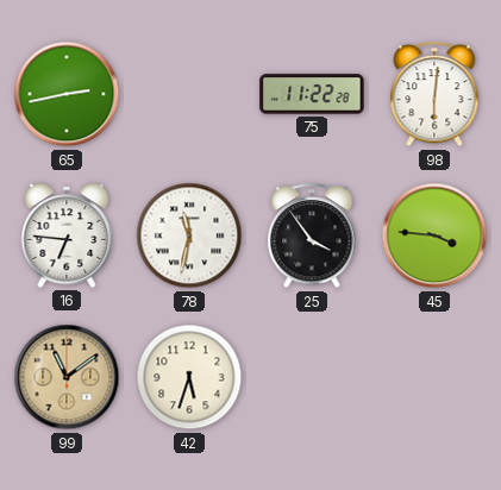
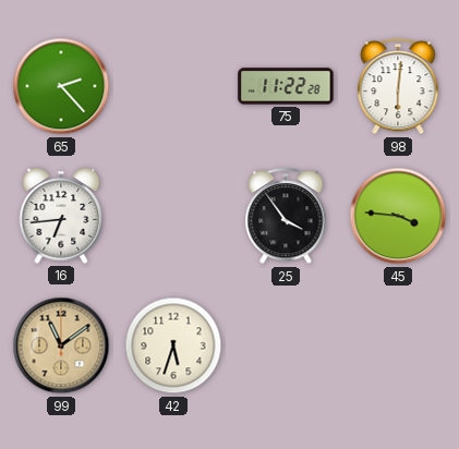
65: 2:43 -> 2:23 (61, 86)
16: 6:46 -> 6:44 (61, 216)
78: 11:32 -> none (189, 235)
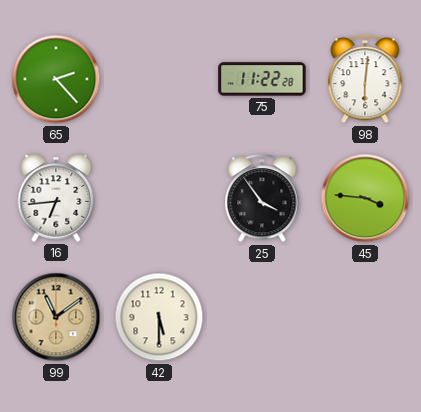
42: 5:33 -> 5:30 (159, 317)
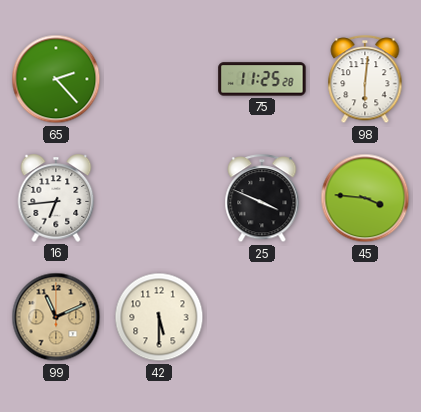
75: 11:22 -> 11:25 (262, 79)
25: 3:54 -> 3:49 (262, 199)
99: 11:09 -> 11:11 (56, 317)
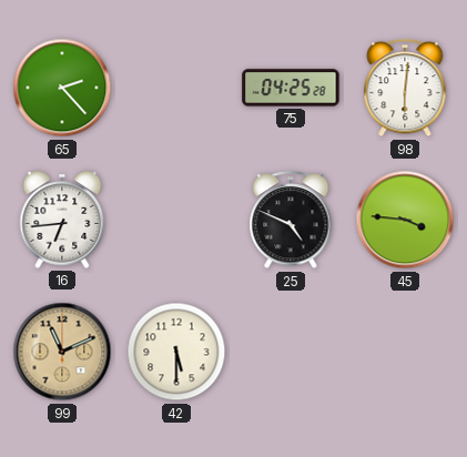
75: 11:25 -> 04:25 (291, 88)
25: 3:49 -> 4:49 (291, 221)
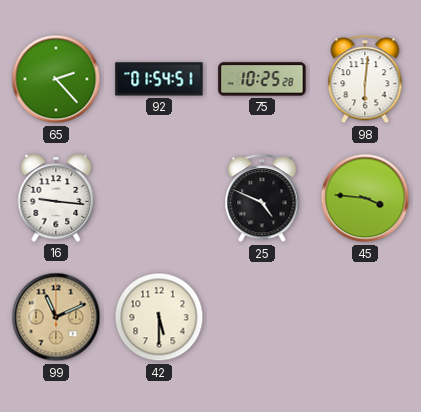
92: none -> 01:54 (159, 79)
75: 04:25 -> 10:25 (262, 79)
16: 6:44 -> 9:16 (56, 198)
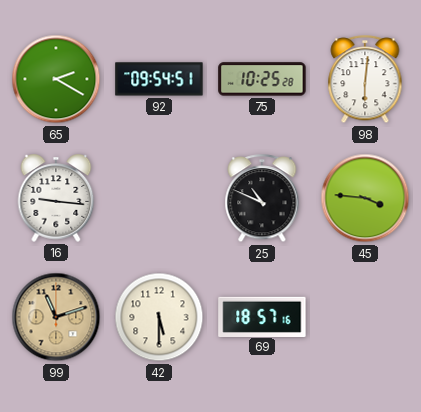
65: 2:23 -> 2:20 (56, 79)
92: 01:54 -> 09:54 (159, 79)
25: 4:49 -> 10:49 (262, 199)
99: 11:11 -> 11:12 (56, 317)
69: none -> 18:57 (262, 316)
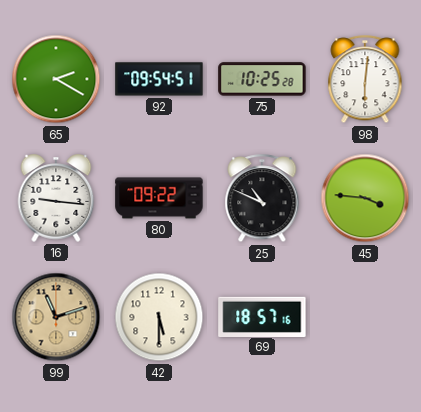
80: none -> 09:22 (159, 198)
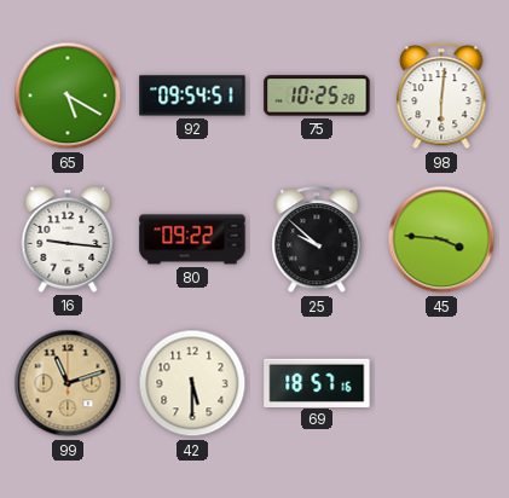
65: 2:20 -> 5:20 (68, 95)
25: 10:49 -> 9:52 (317, 241)
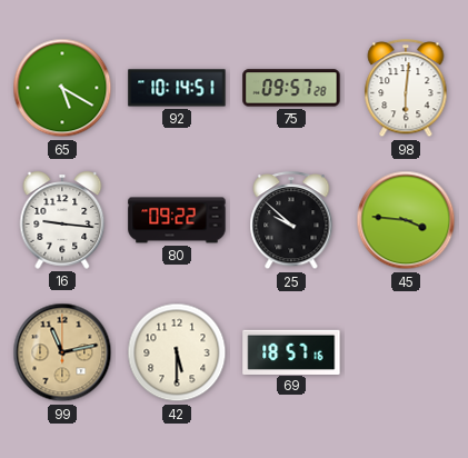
92: 09:54 -> 10:14 (177, 88)
75: 10:25 -> 09:57 (291, 88)
99: 11:12 -> 11:13 (62, 352)
